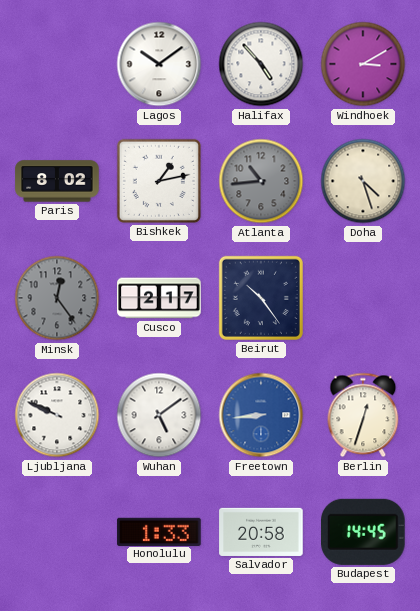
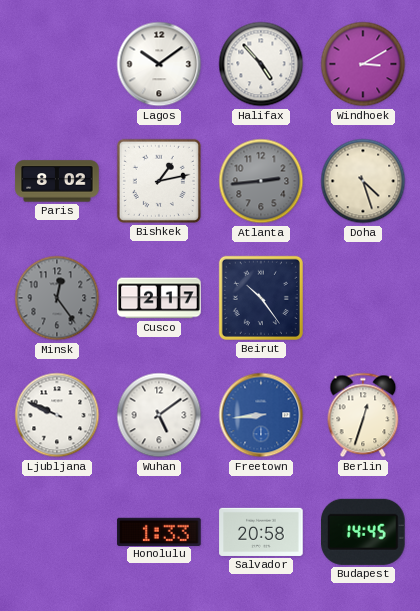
Atlanta: 10:44 -> 2:44 (261, 181)
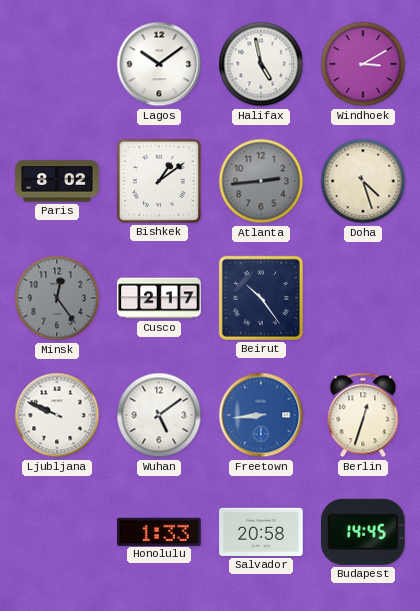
Halifax: 4:53 -> 4:58 (261, 64)
Bishkek: 1:13 -> 1:09 (159, 181)
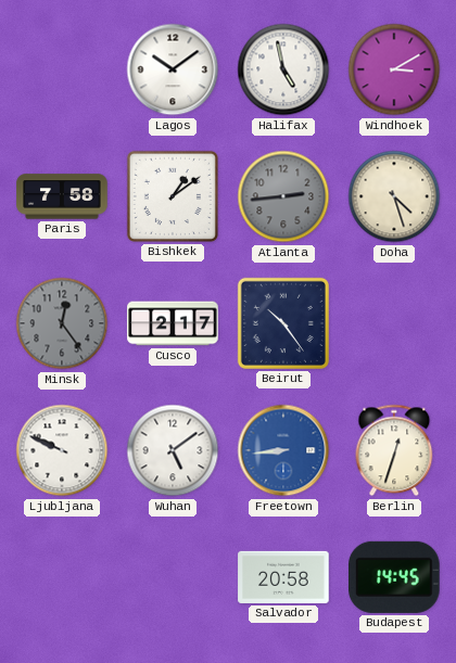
Paris: 8:02 -> 7:58 (62, 196)
Honolulu: 1:33 -> none (159, 531)
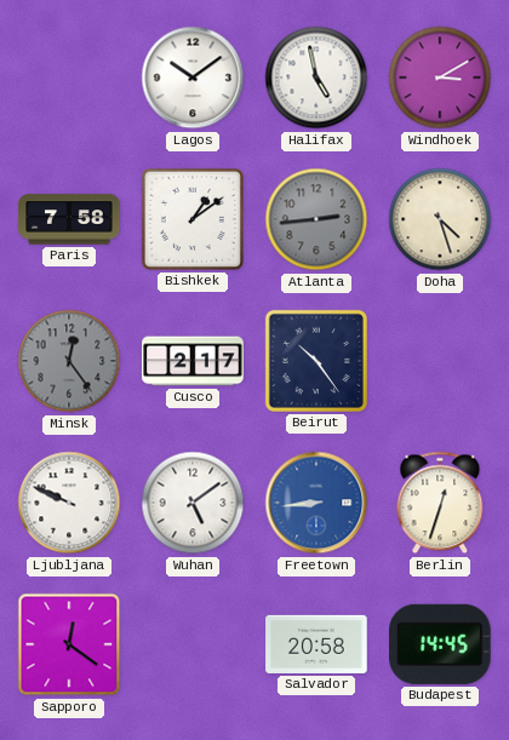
Sapporo: none -> 12:21 (69, 644)
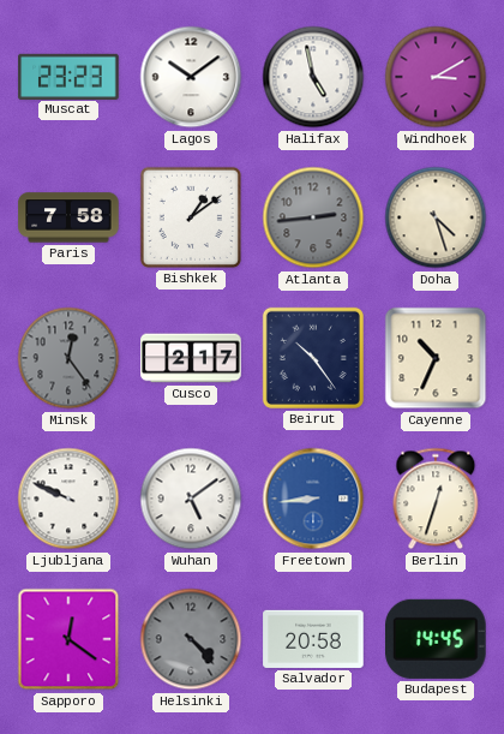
Muscat: none -> 23:23 (68, 76)
Cayenne: none -> 10:34 (436, 358)
Helsinki: none -> 4:23 (191, 639)
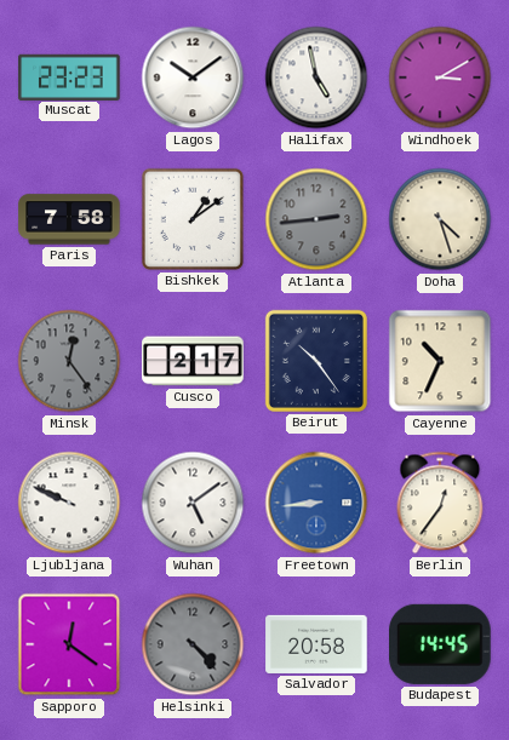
Berlin: 12:33 -> 12:36 (440, 503)
